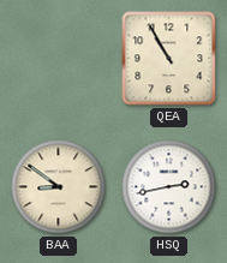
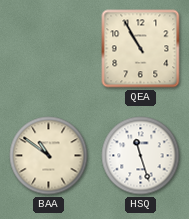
BAA: 8:51 -> 10:51 (49, 156)
HSQ: 2:43 -> 11:27 (141, 156)
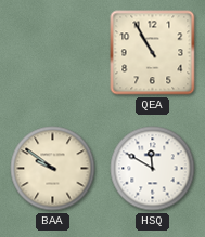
BAA: 10:51 -> 9:51 (53, 169)
HSQ: 11:27 -> 11:50 (153, 169)
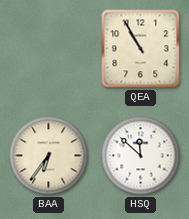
BAA: 9:51 -> 6:36 (49, 156)
HSQ: 11:50 -> 11:52 (141, 156)
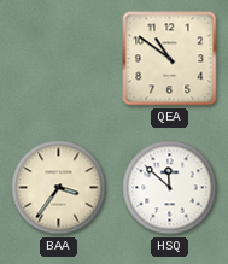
QEA: 10:55 -> 10:51 (170, 59)
BAA: 6:36 -> 3:36 (59, 188)
